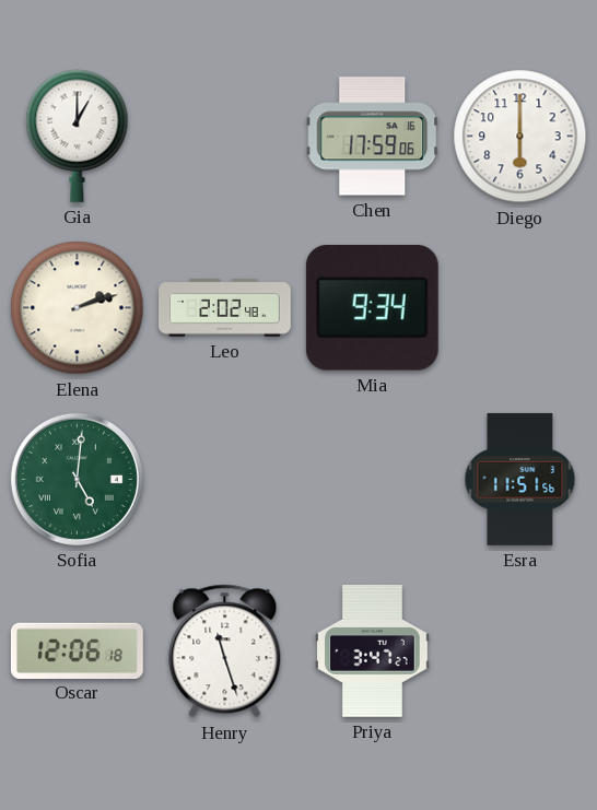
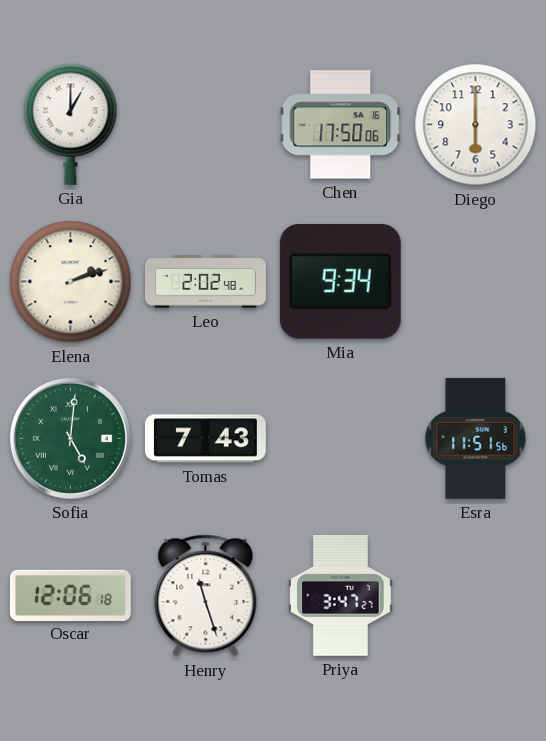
Chen: 17:59 -> 17:50 (341, 125)
Tomas: none -> 7:43 (205, 439)
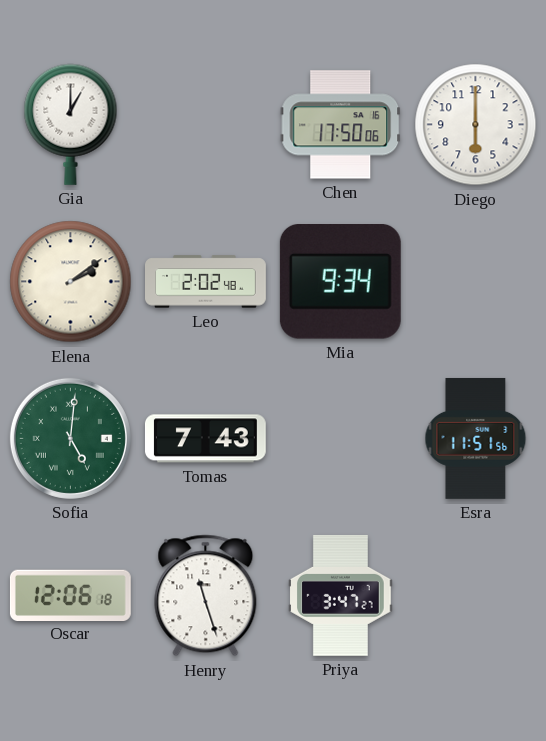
Elena: 2:12 -> 2:09 (71, 282)
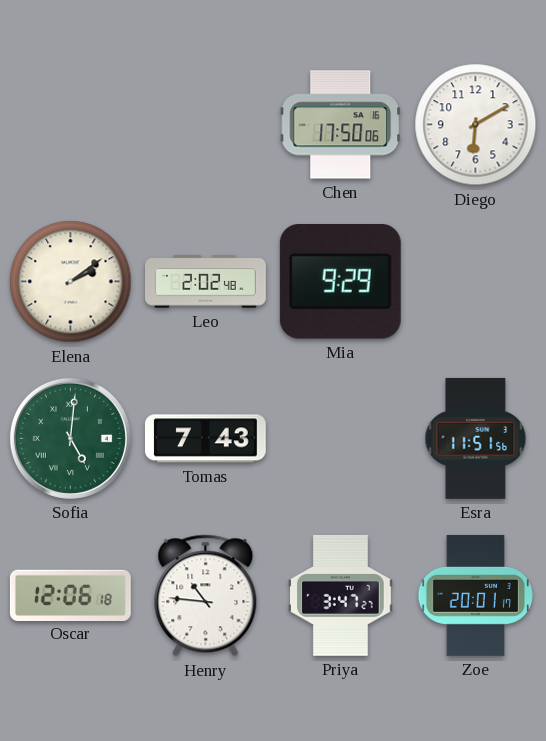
Gia: 1:00 -> none (71, 124)
Diego: 6:00 -> 6:10 (476, 125)
Mia: 9:34 -> 9:29 (340, 282)
Henry: 11:27 -> 10:46 (206, 596)
Zoe: none -> 20:01 (475, 596)
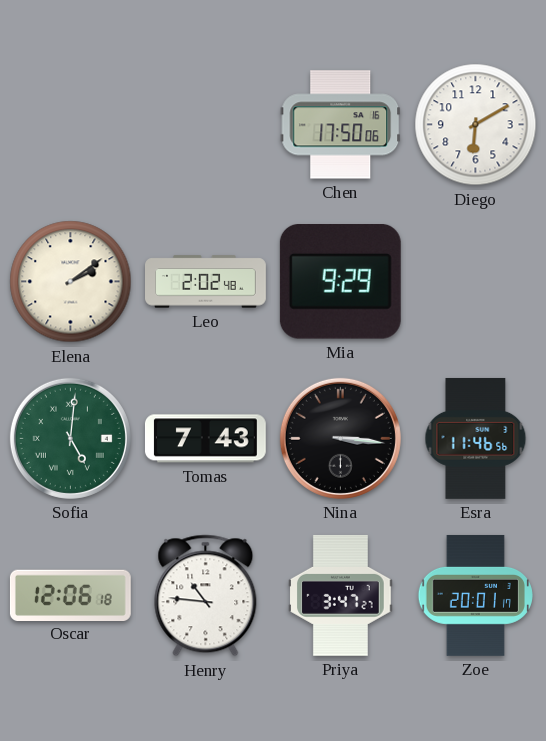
Nina: none -> 3:16 (340, 438)
Esra: 11:51 -> 11:46 (476, 438)
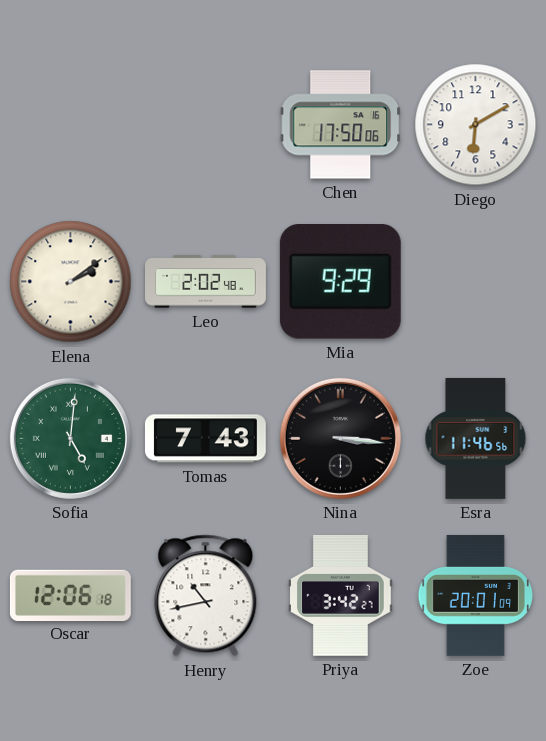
Henry: 10:46 -> 10:43 (206, 596)
Priya: 3:47 -> 3:42 (341, 595)
Zoe: 20:01:17 -> 20:01:09 (475, 596)
